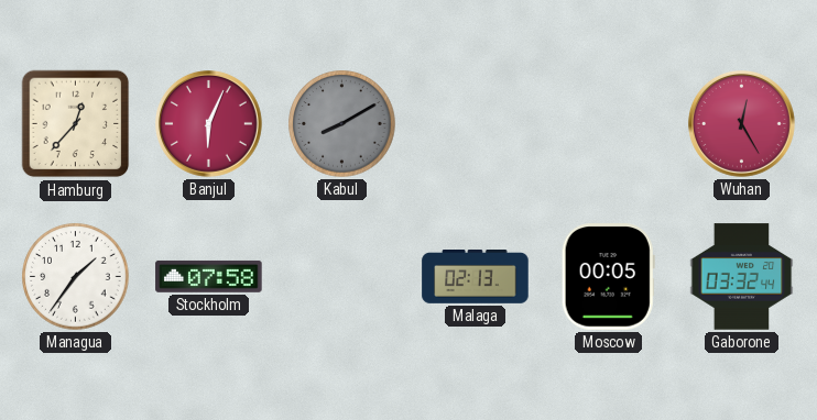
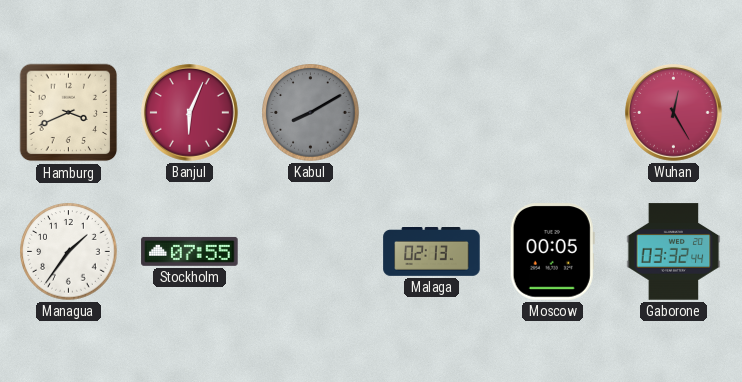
Hamburg: 12:37 -> 3:41 (69, 113)
Stockholm: 07:58 -> 07:55 (190, 251)
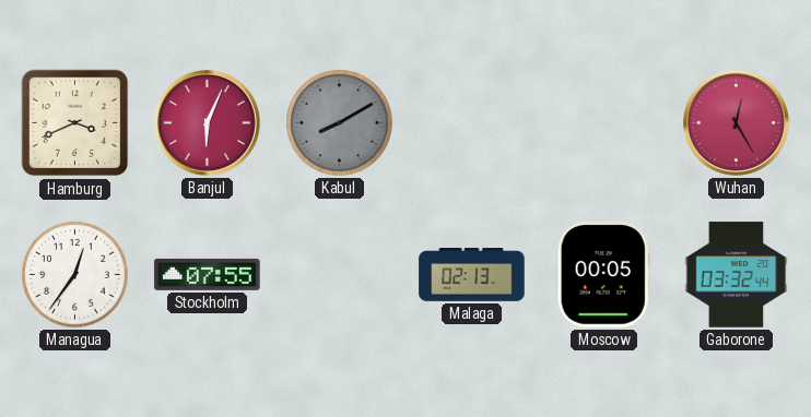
Managua: 1:36 -> 12:36 (75, 275)
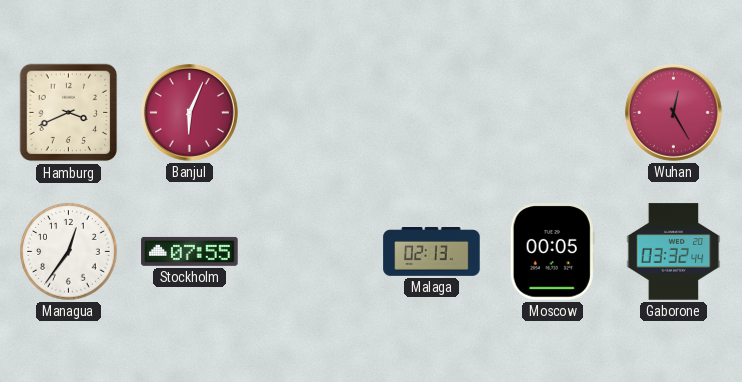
Kabul: 8:10 -> none (340, 123)
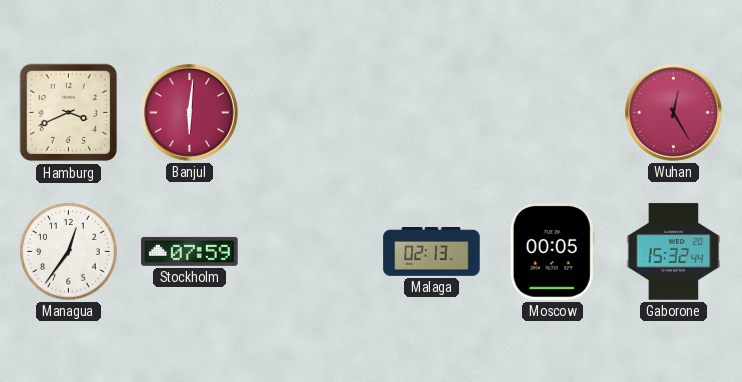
Banjul: 6:04 -> 6:01 (190, 113)
Stockholm: 07:55 -> 07:59 (190, 251)
Gaborone: 03:32 -> 15:32 (674, 252)
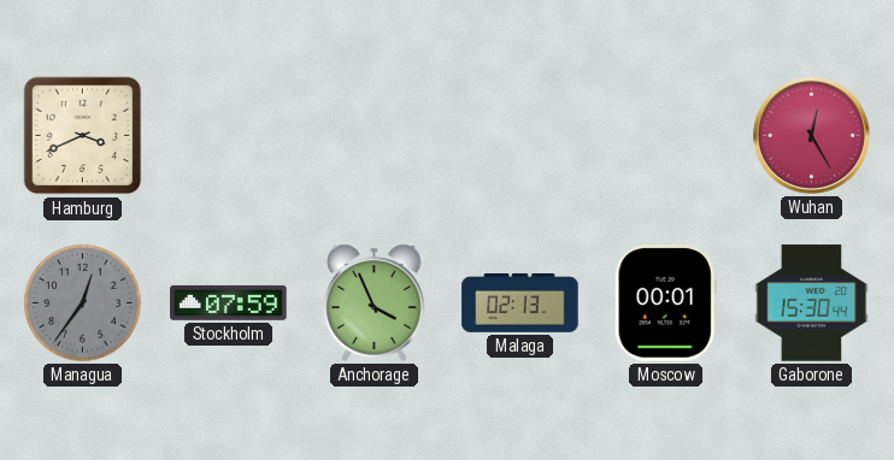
Banjul: 6:01 -> none (190, 113)
Managua dial: white -> grey (83, 303)
Anchorage: none -> 3:56 (375, 302)
Moscow: 00:05 -> 00:01 (665, 303)
Gaborone: 15:32 -> 15:30 (812, 303)
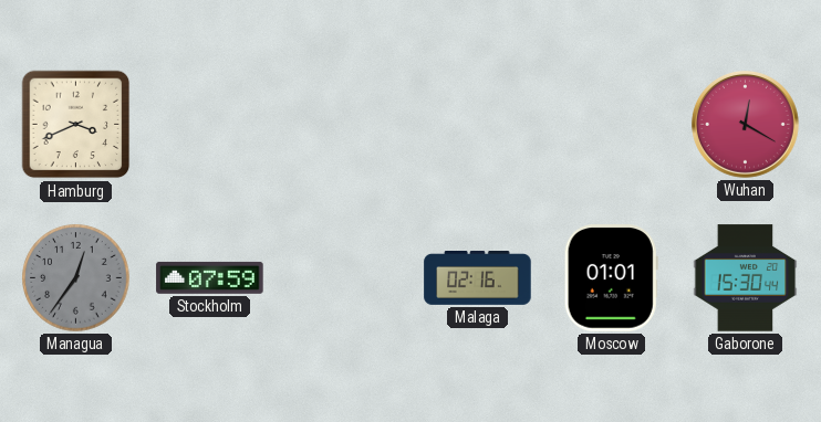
Wuhan: 12:25 -> 12:20 (746, 125)
Anchorage: 3:56 -> none (375, 302)
Malaga: 02:13 -> 02:16 (478, 278)
Moscow: 00:01 -> 01:01 (611, 278)
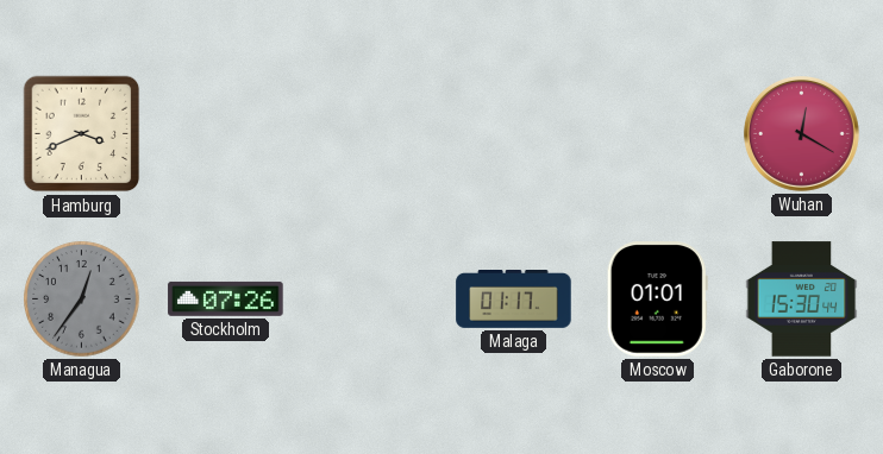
Stockholm: 07:59 -> 07:26 (226, 298)
Malaga: 02:16 -> 01:17 (514, 299)
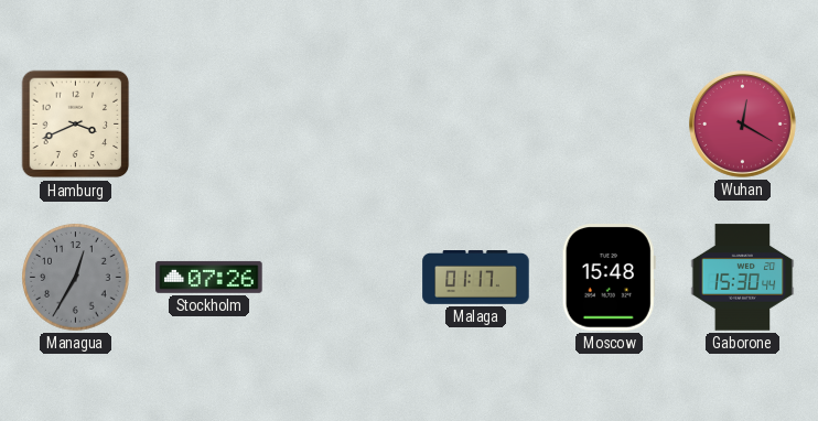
Managua: 12:36 -> 12:35 (76, 278)
Moscow: 01:01 -> 15:48 (609, 278)
